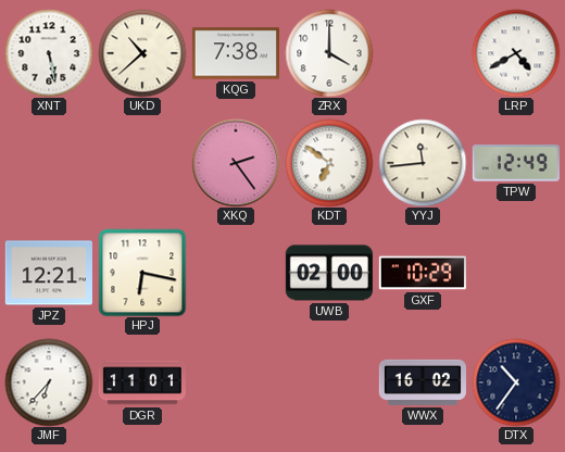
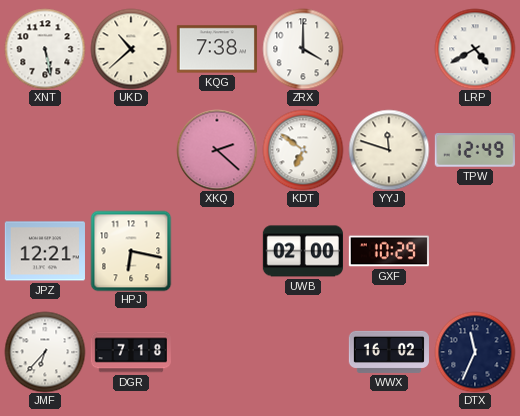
XKQ: 2:24 -> 2:22 (217, 150)
YYJ: 11:44 -> 11:48 (389, 150)
DGR: 11:01 -> 7:18 (131, 352)
DTX: 10:36 -> 11:34 (475, 352)
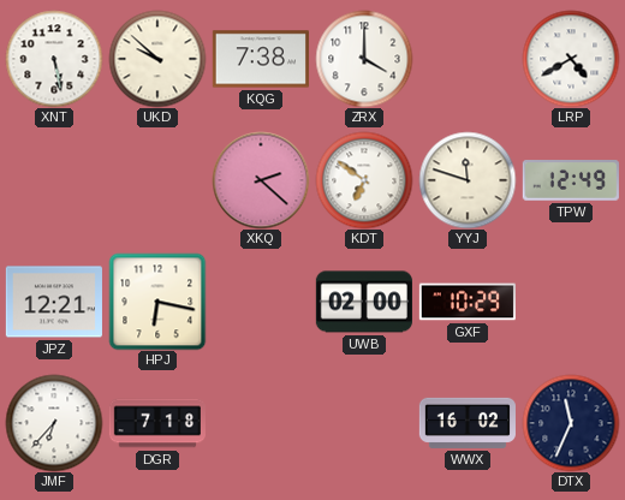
UKD: 10:38 -> 9:52 (157, 59)
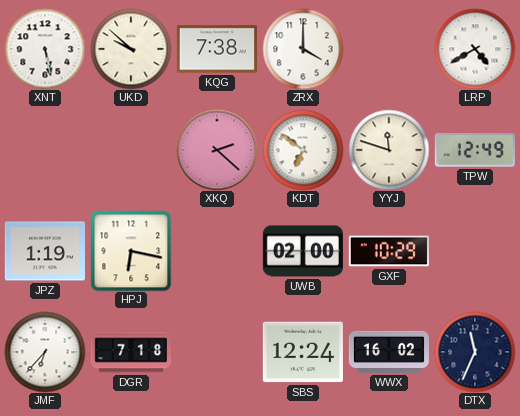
JPZ: 12:21 -> 1:19 (45, 251)
SBS: none -> 12:24 (303, 352)
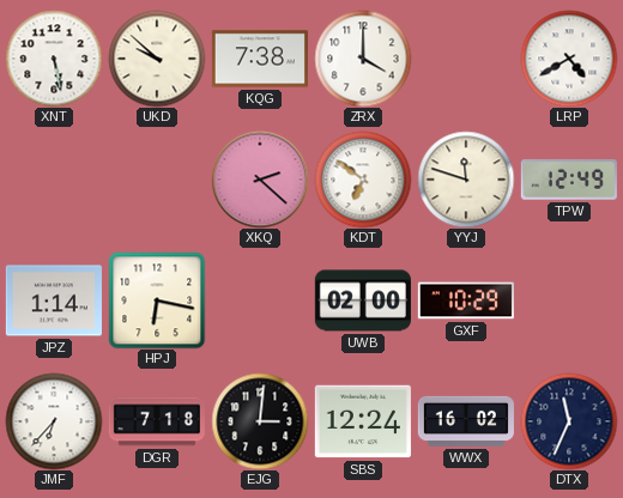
JPZ: 1:19 -> 1:14 (54, 300)
EJG: none -> 3:01 (260, 421)
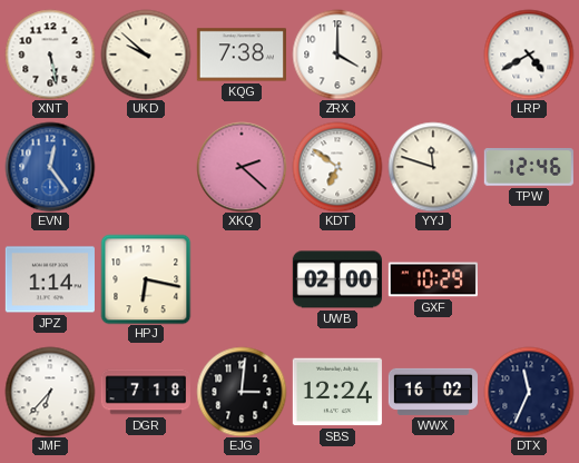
EVN: none -> 12:24 (50, 167)
TPW: 12:49 -> 12:46 (529, 168)
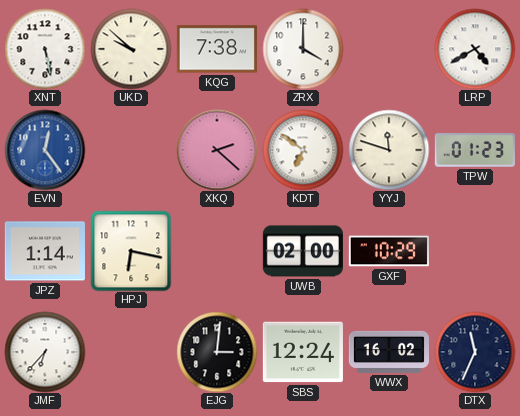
TPW: 12:46 -> 01:23 (475, 151)
DGR: 7:18 -> none (146, 392)
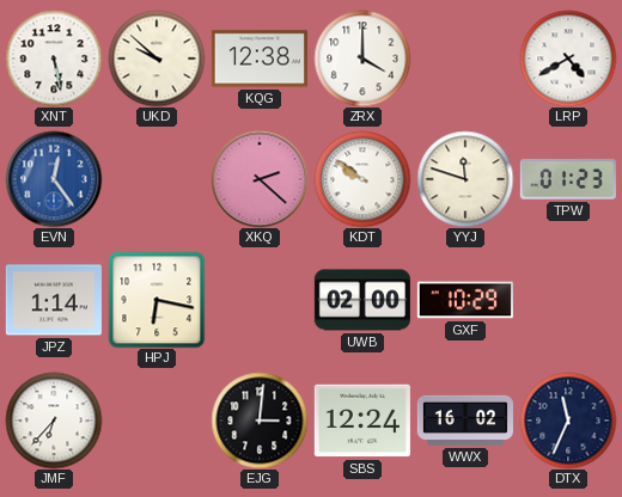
KQG: 7:38 -> 12:38 (260, 59)
KDT: 6:51 -> 9:51 (362, 179)
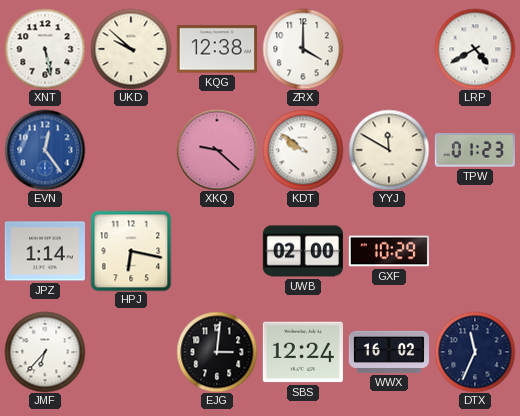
XKQ: 2:22 -> 9:22 (217, 150)
YYJ: 11:48 -> 11:50 (389, 150)
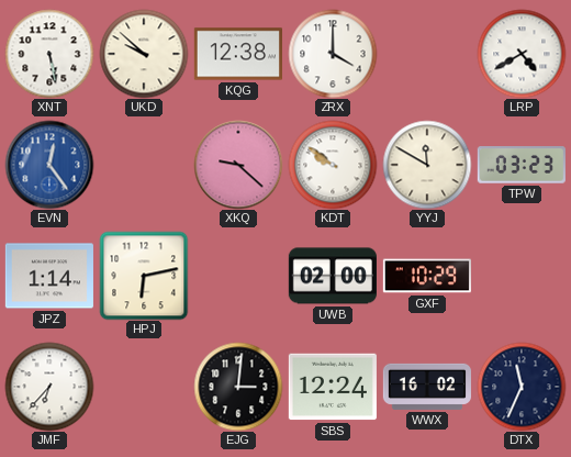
TPW: 01:23 -> 03:23 (522, 166)
HPJ: 6:17 -> 6:13 (144, 276)
